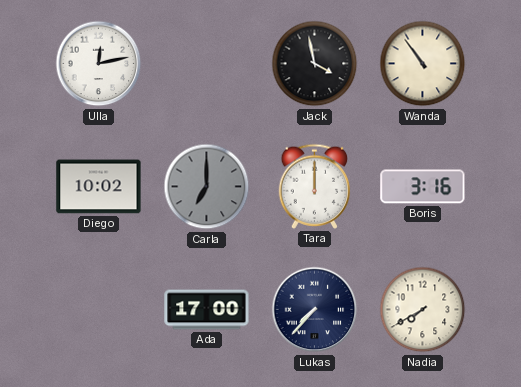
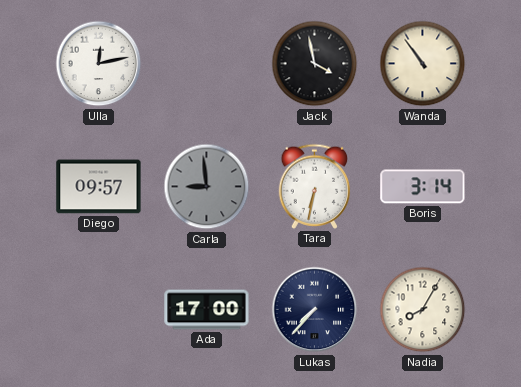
Diego: 10:02 -> 09:57 (99, 187)
Carla: 7:00 -> 8:59 (207, 187)
Tara: 12:00 -> 6:32 (315, 186)
Boris: 3:16 -> 3:14 (423, 187)
Nadia: 7:40 -> 8:05 (423, 310)
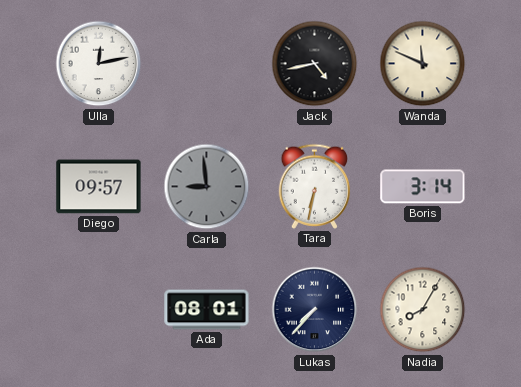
Jack: 3:58 -> 4:43 (315, 64)
Wanda: 10:54 -> 11:49 (423, 64)
Ada: 17:00 -> 08:01 (207, 310)
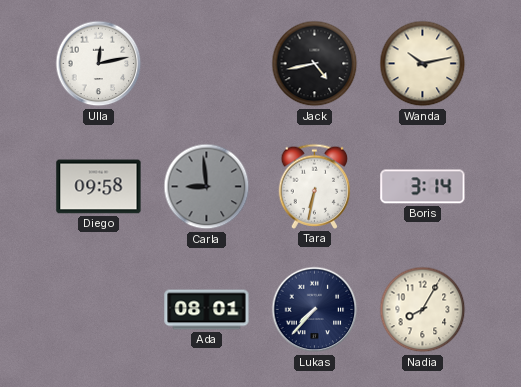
Wanda: 11:49 -> 10:13 (423, 64)
Diego: 09:57 -> 09:58 (99, 187)
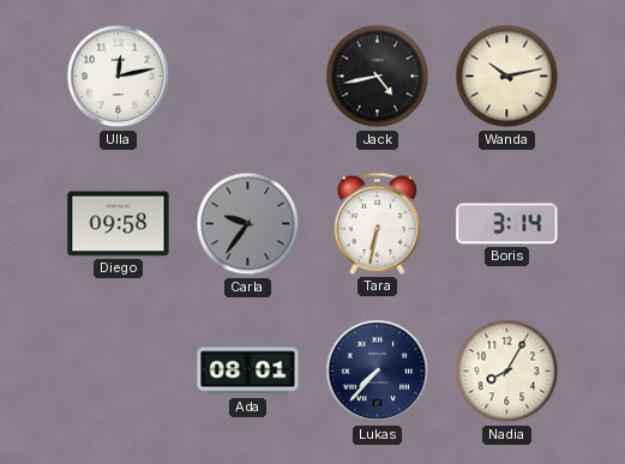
Carla: 8:59 -> 9:36 (248, 224)
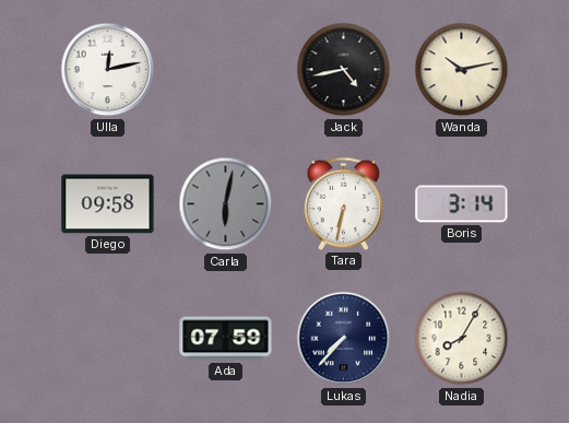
Carla: 9:36 -> 6:02 (226, 204)
Ada: 08:01 -> 07:59 (226, 339)
